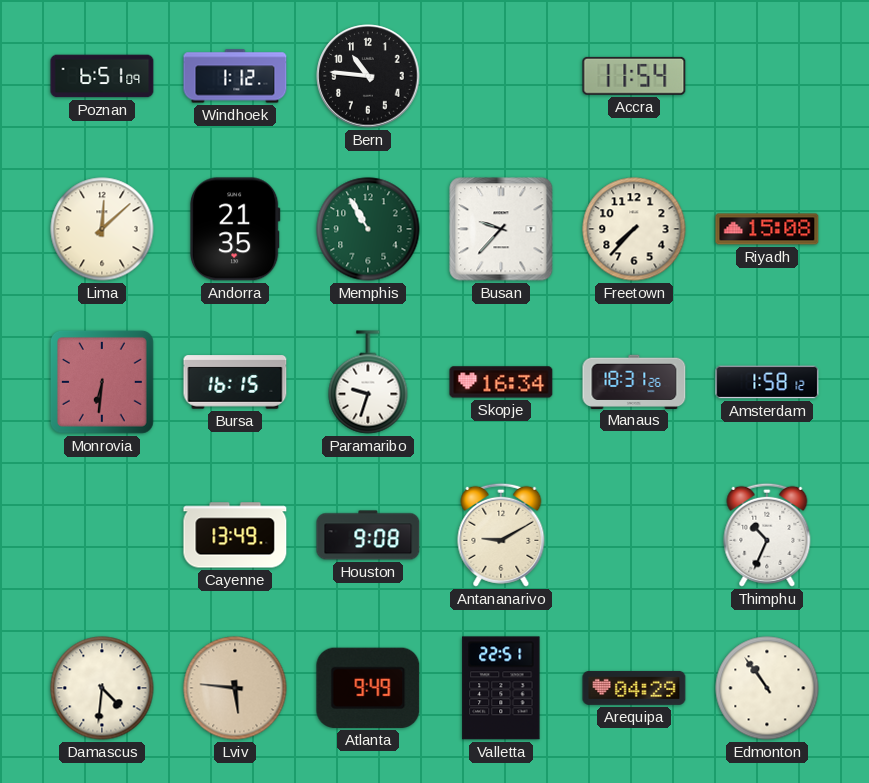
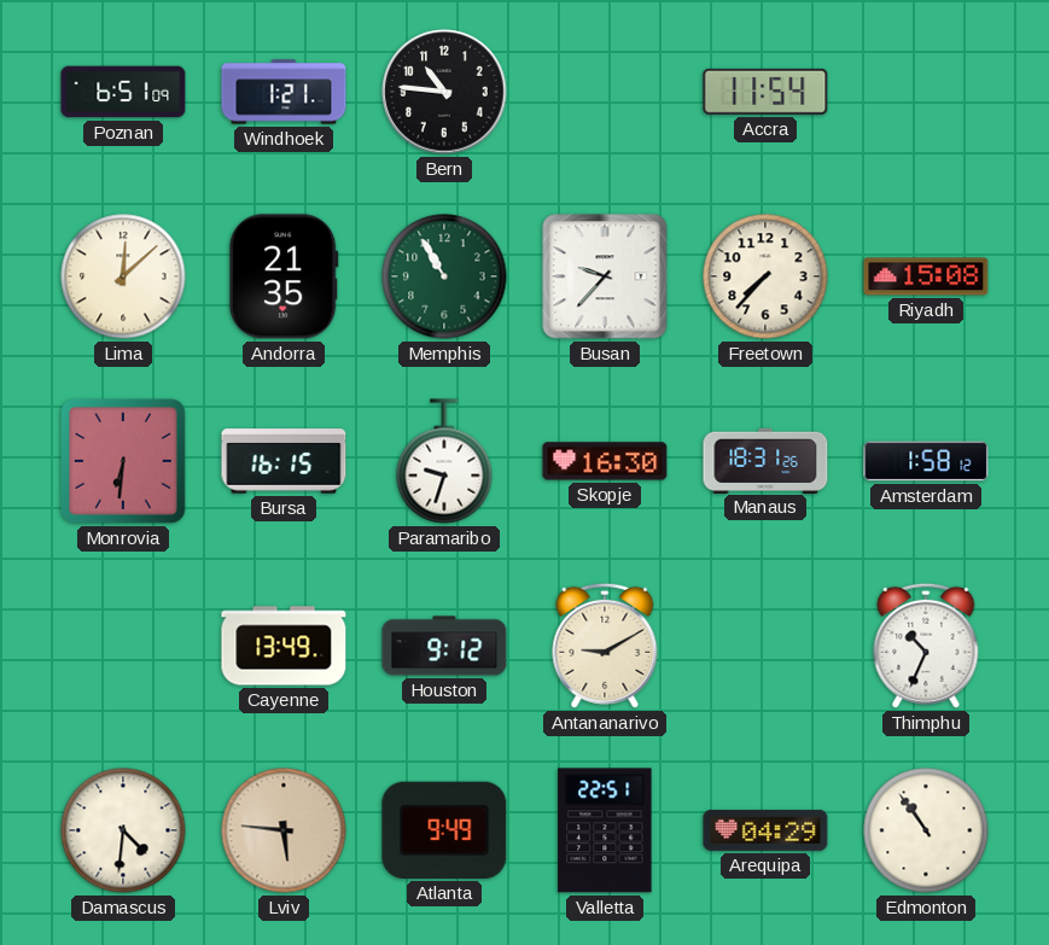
Windhoek: 1:12 -> 1:21 (284, 92)
Skopje: 16:34 -> 16:30 (605, 461)
Houston: 9:08 -> 9:12 (444, 646)
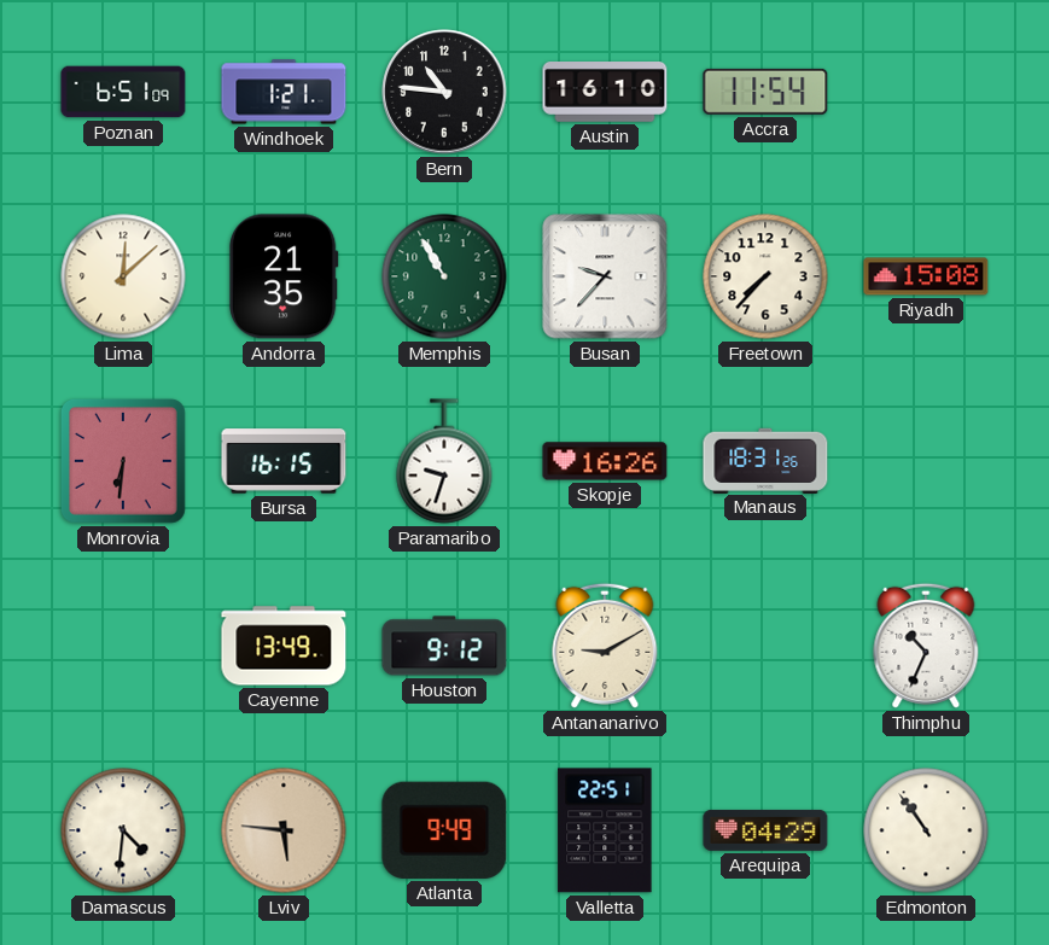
Austin: none -> 16:10 (605, 93)
Skopje: 16:30 -> 16:26 (605, 461)
Amsterdam: 1:58 -> none (926, 461)
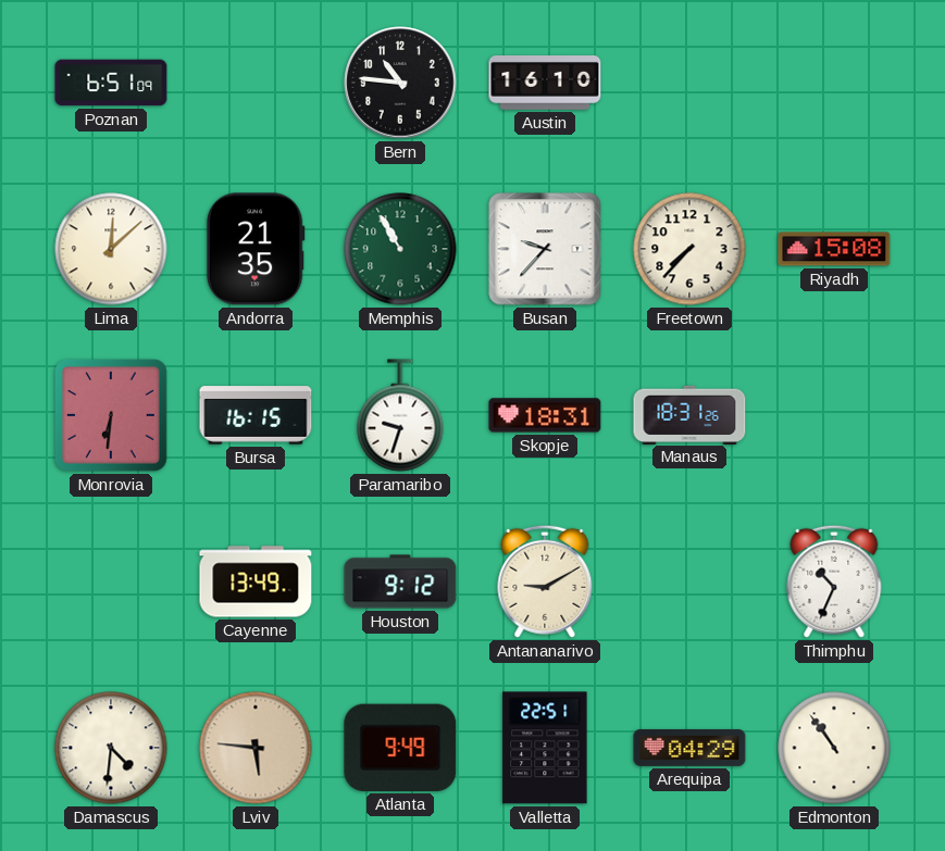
Windhoek: 1:21 -> none (284, 92)
Accra: 11:54 -> none (765, 92)
Skopje: 16:26 -> 18:31 (545, 415)
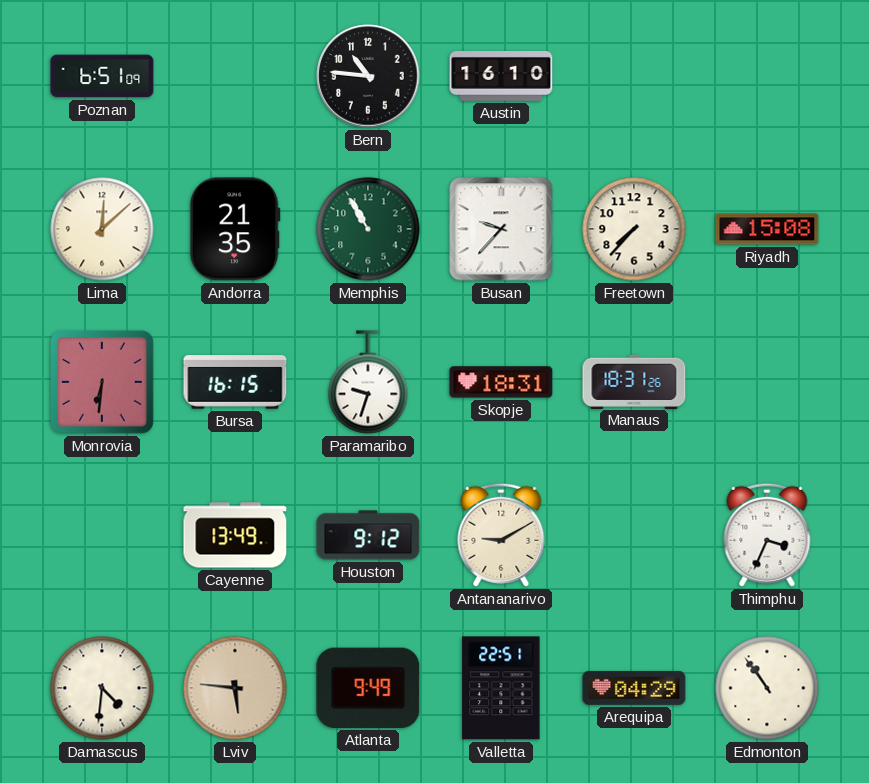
Thimphu: 10:34 -> 3:34 (767, 535)
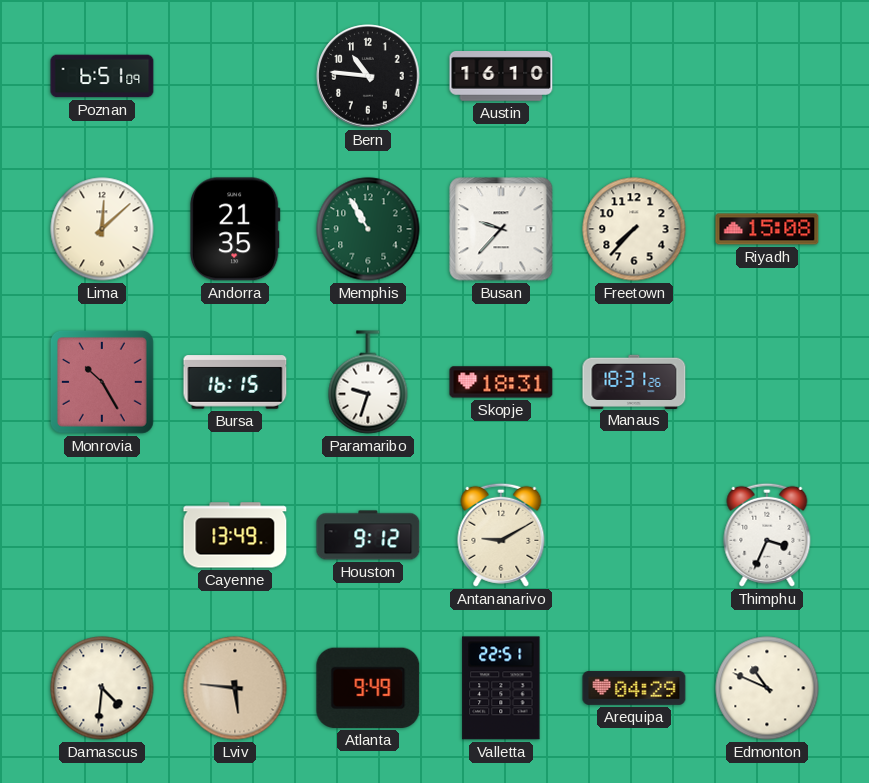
Monrovia: 6:31 -> 10:25 (102, 382)
Edmonton: 10:54 -> 10:49 (767, 688)
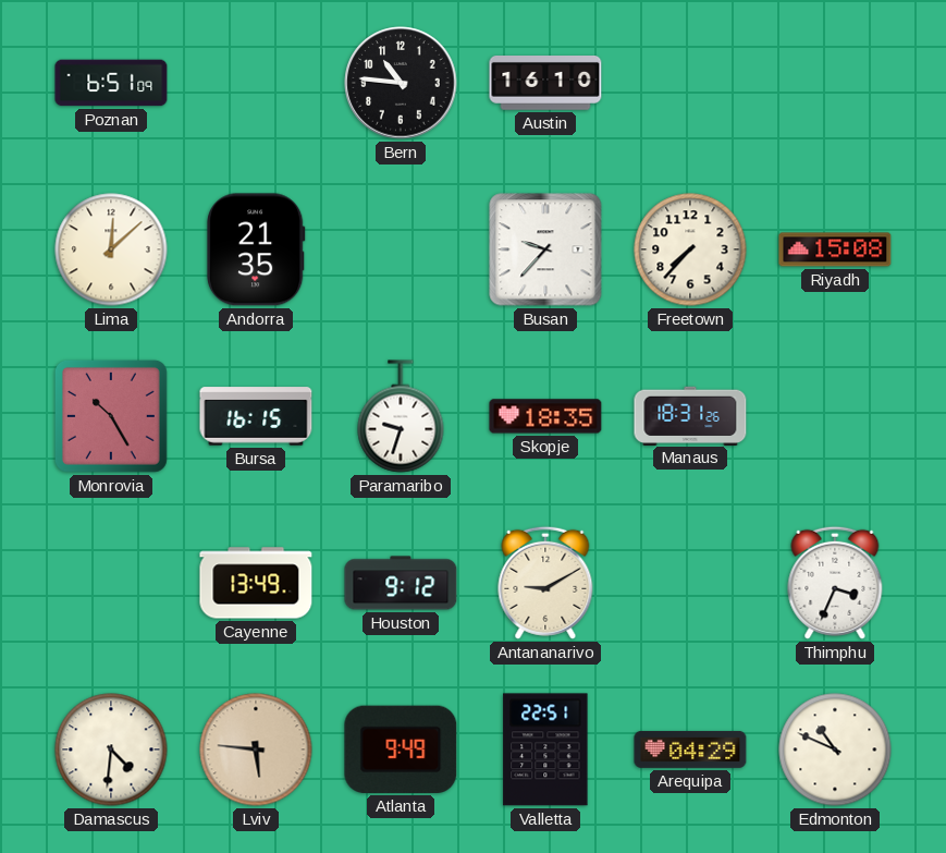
Memphis: 10:55 -> none (368, 229)
Skopje: 18:31 -> 18:35 (545, 416)
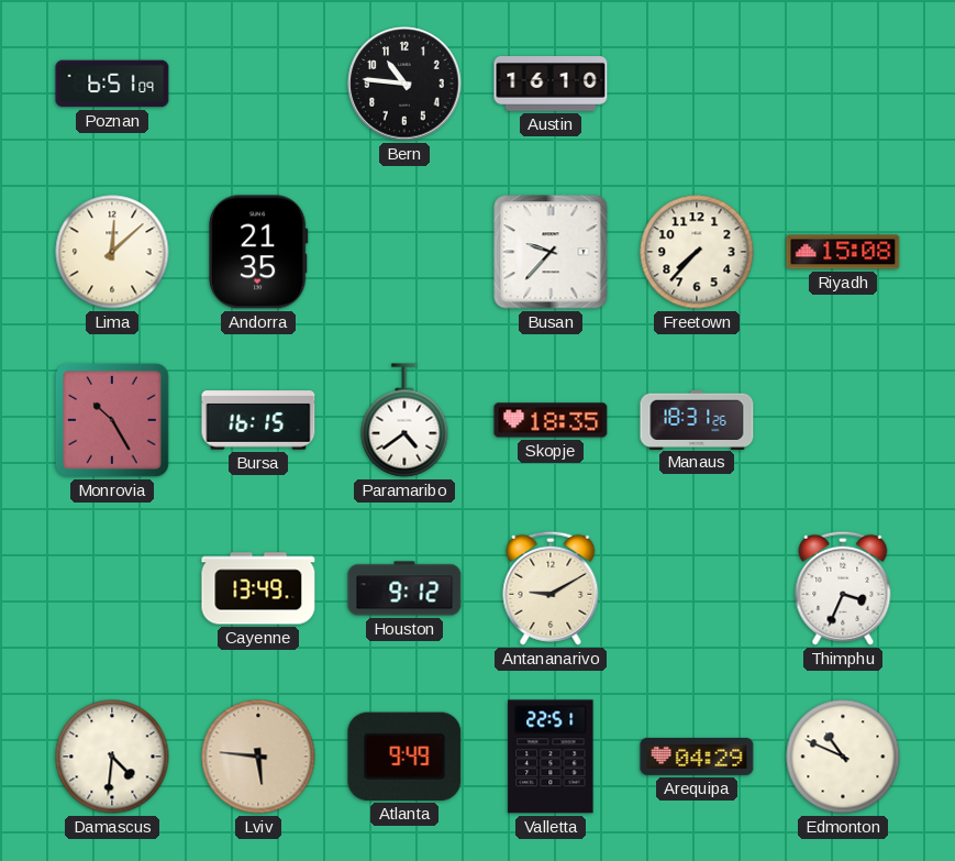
Paramaribo: 9:33 -> 4:39 (404, 420)
